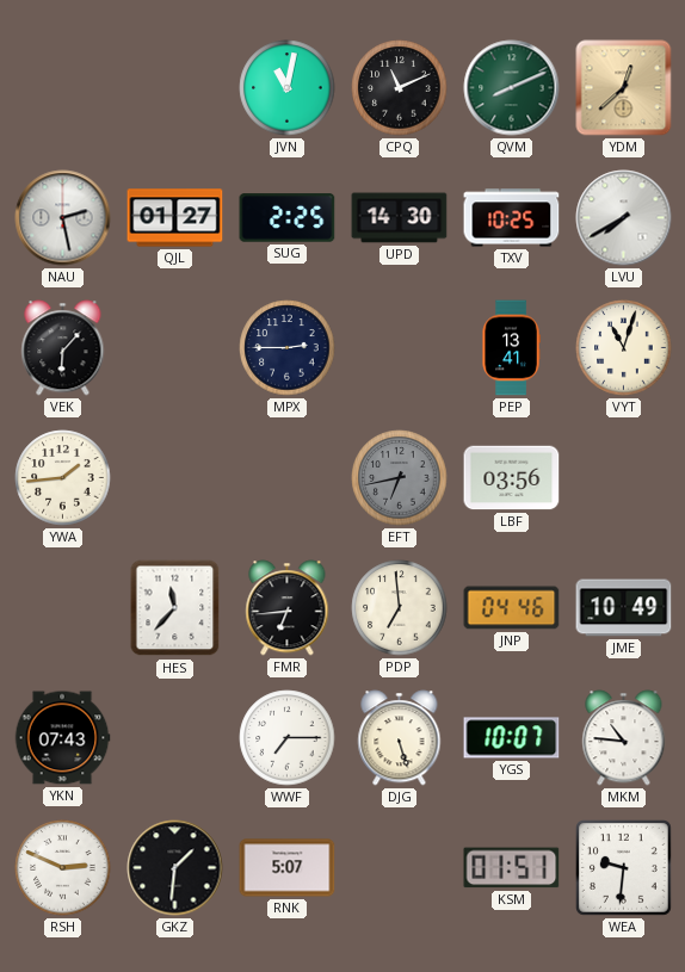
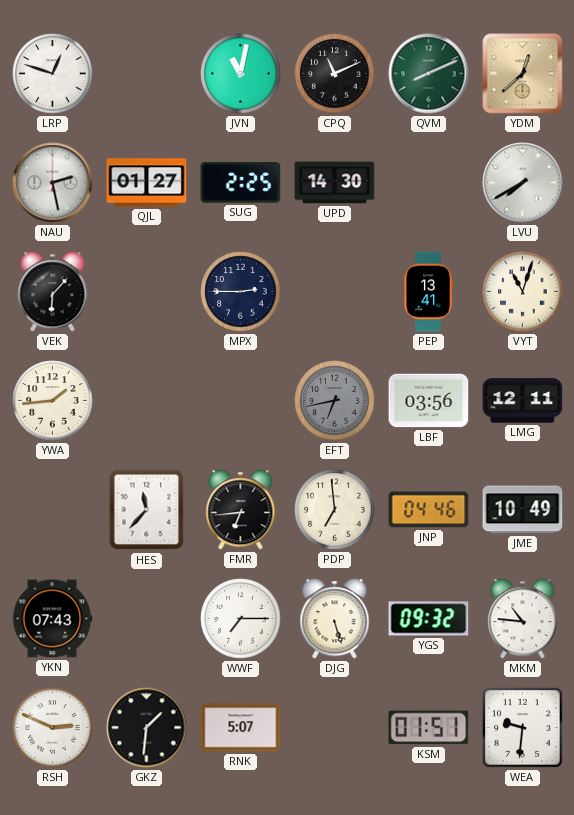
LRP: none -> 12:48 (53, 74)
TXV: 10:25 -> none (512, 218)
LMG: none -> 12:11 (523, 401)
YGS: 10:07 -> 09:32 (429, 619)
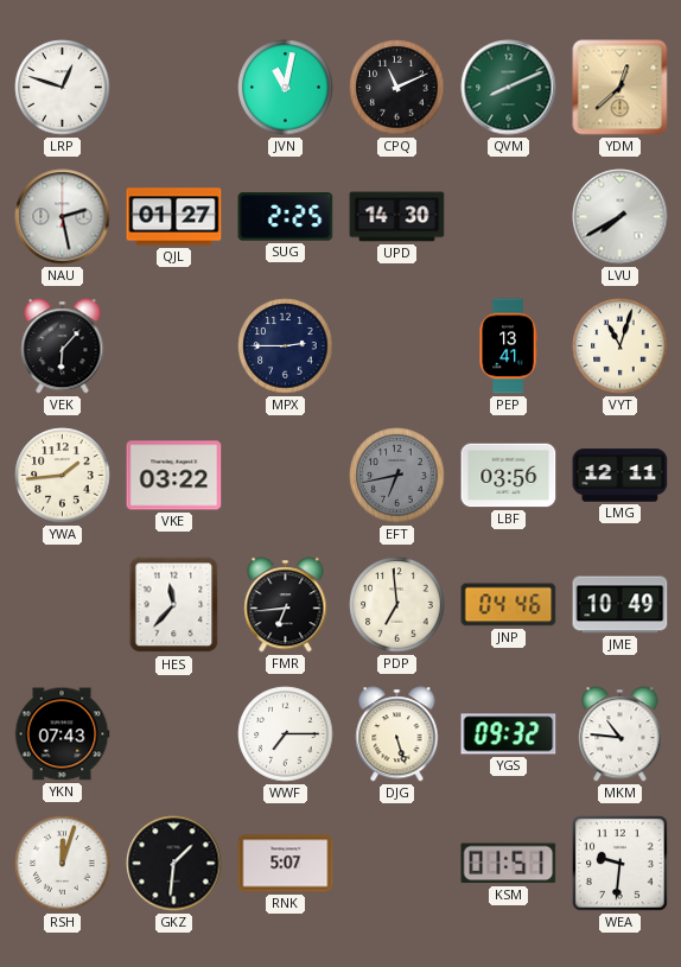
VKE: none -> 03:22 (174, 476)
RSH: 2:49 -> 12:03 (63, 864)
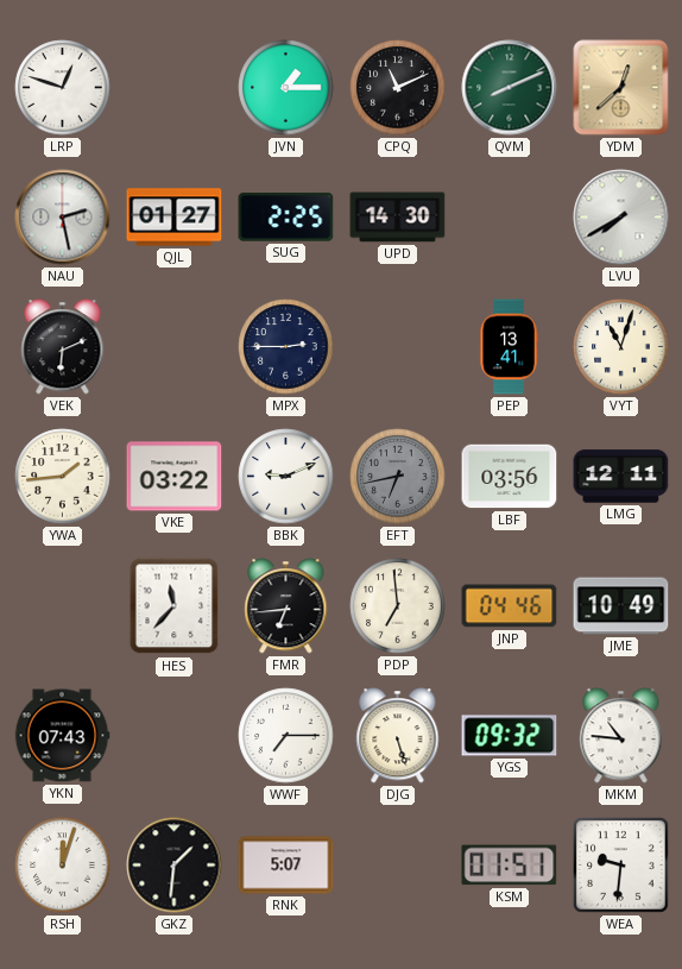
JVN: 11:02 -> 1:15 (286, 88)
VEK: 6:07 -> 6:11 (63, 347)
BBK: none -> 9:11 (286, 477)
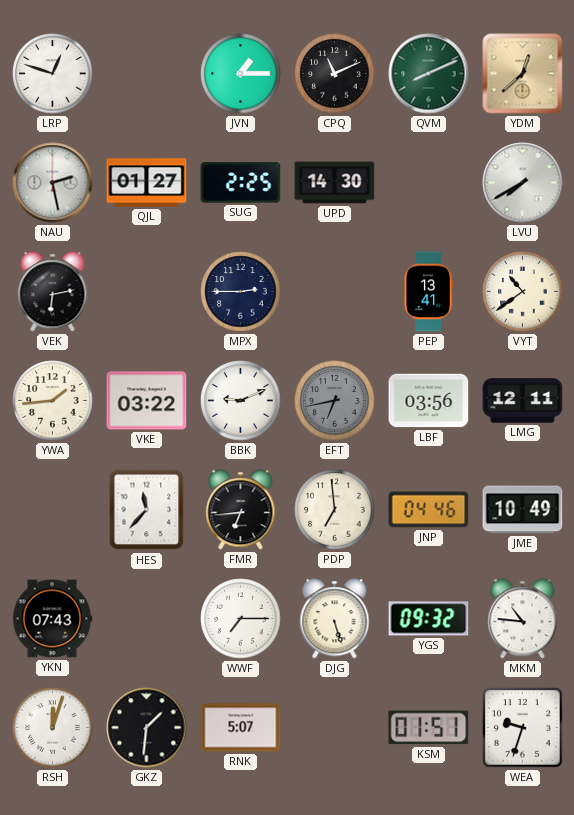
VEK: 6:11 -> 6:13 (53, 292)
VYT: 11:03 -> 10:39 (523, 292)
WEA: 9:31 -> 9:33 (523, 728)
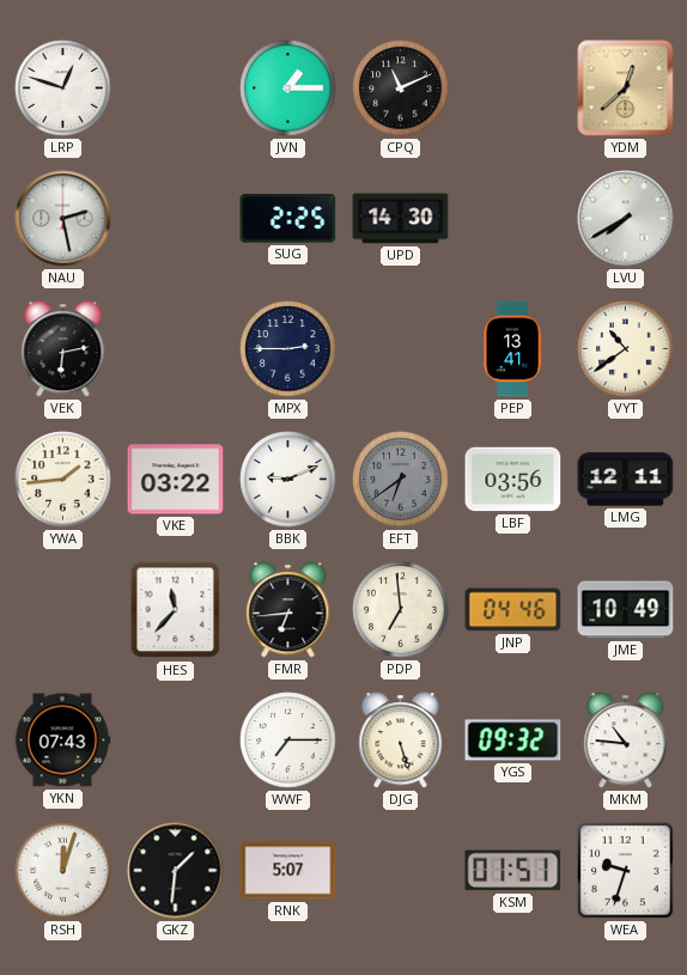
QVM: 8:11 -> none (429, 74)
QJL: 01:27 -> none (147, 183)
EFT: 6:43 -> 6:39 (401, 480)
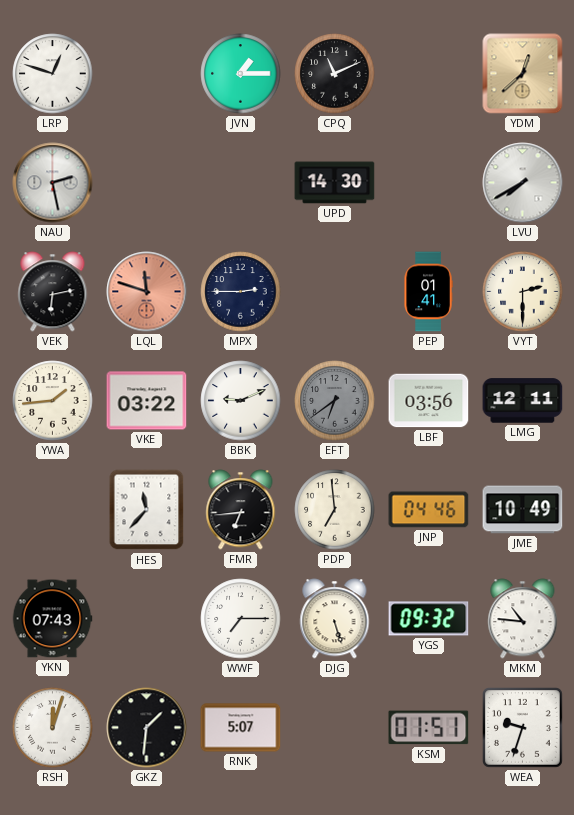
SUG: 2:25 -> none (288, 219)
LQL: none -> 11:48 (147, 292)
PEP: 13:41 -> 01:41 (428, 292)
VYT: 10:39 -> 2:30 (523, 292)
